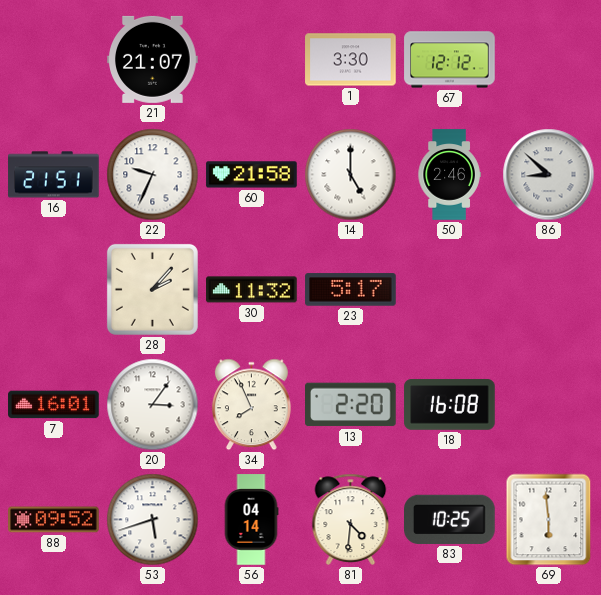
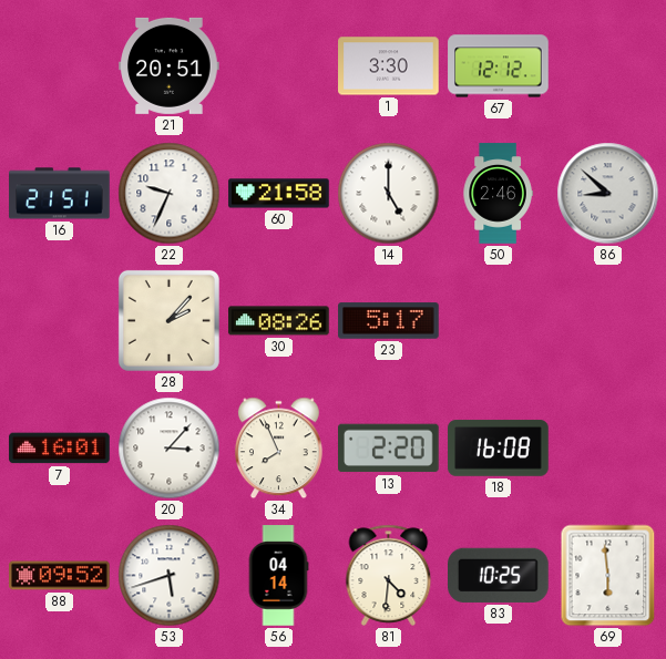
21: 21:07 -> 20:51 (170, 65)
30: 11:32 -> 08:26 (279, 321)
20: 3:06 -> 3:07 (170, 449)
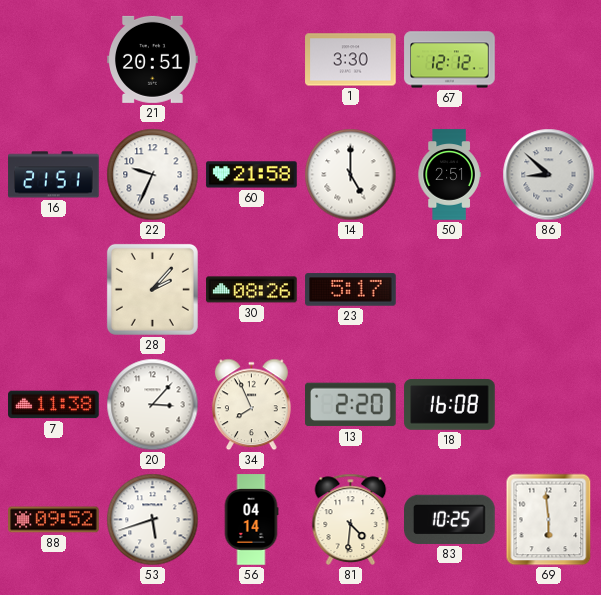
50: 2:46 -> 2:51 (449, 175)
7: 16:01 -> 11:38 (54, 405)
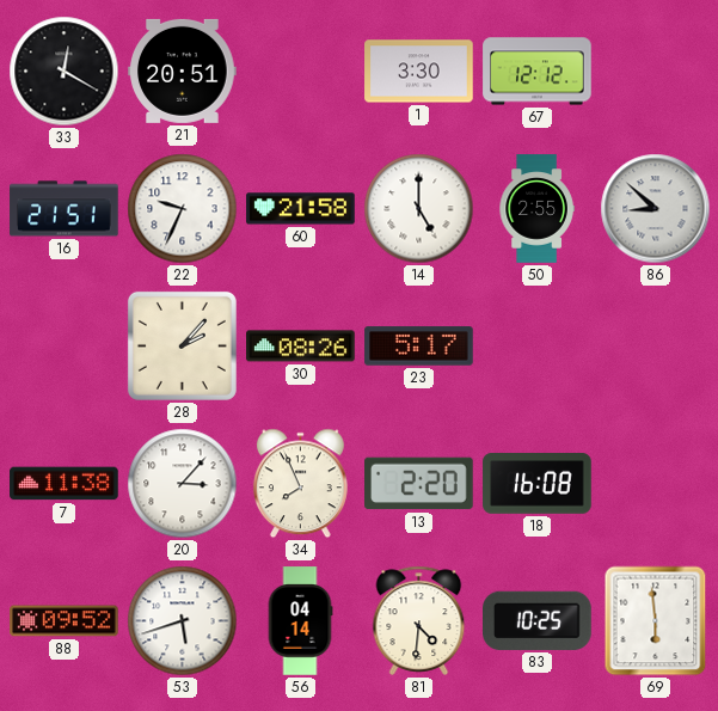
33: none -> 12:20 (65, 72)
50: 2:51 -> 2:55 (536, 209)
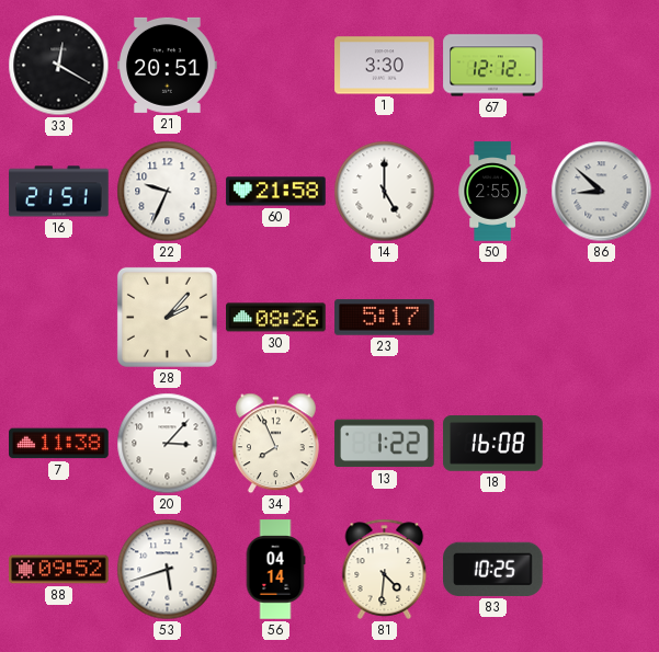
13: 2:20 -> 1:22 (385, 444)
69: 5:59 -> none (656, 621)
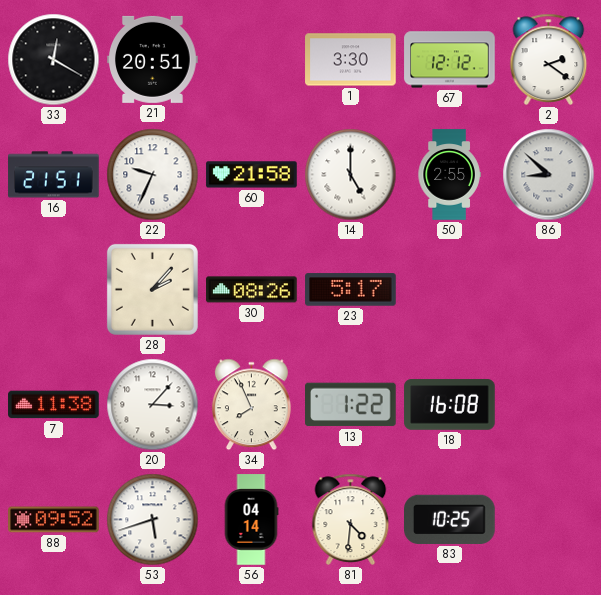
2: none -> 2:21 (549, 59)
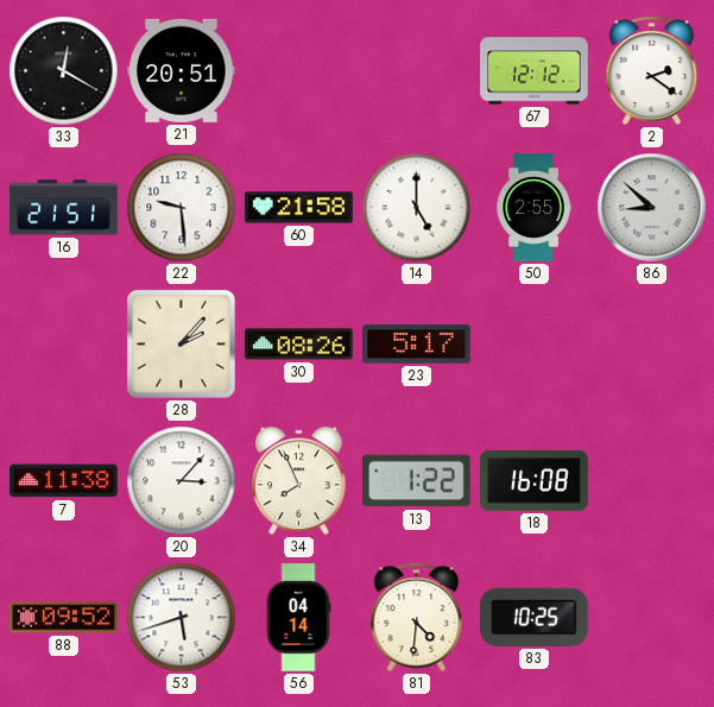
1: 3:30 -> none (351, 60)
22: 9:34 -> 9:29 (182, 208)
